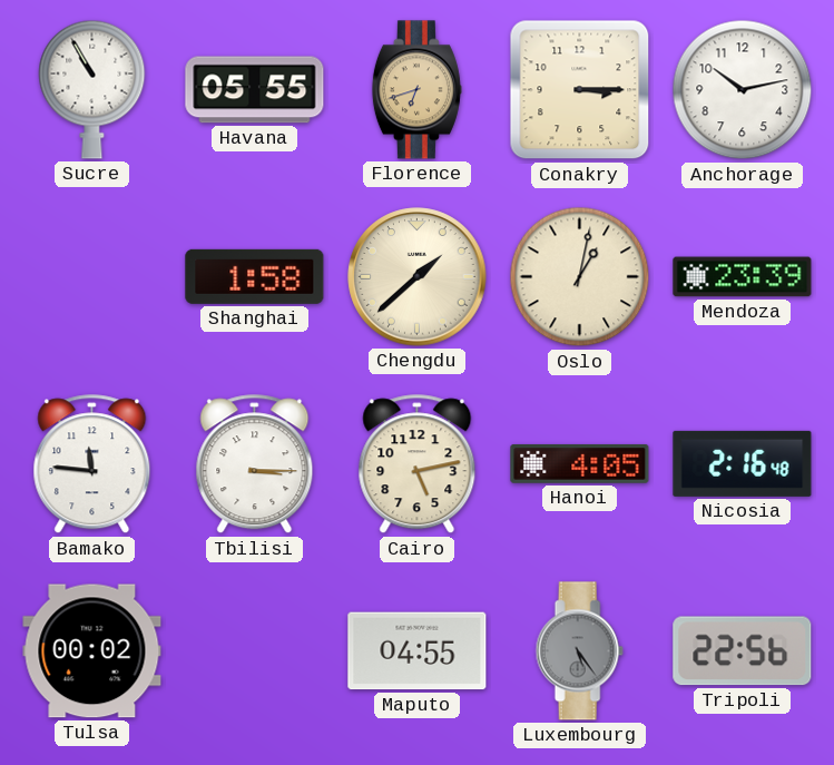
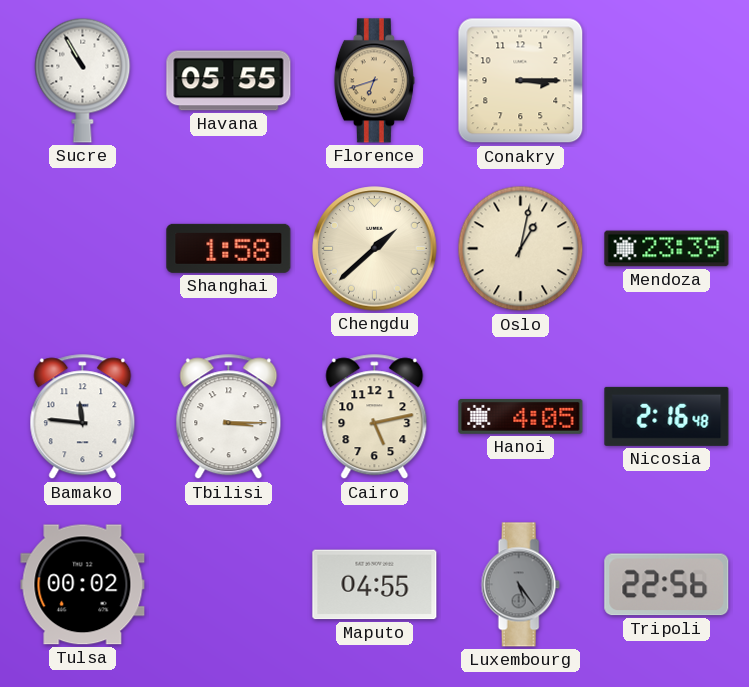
Anchorage: 10:13 -> none (743, 90)
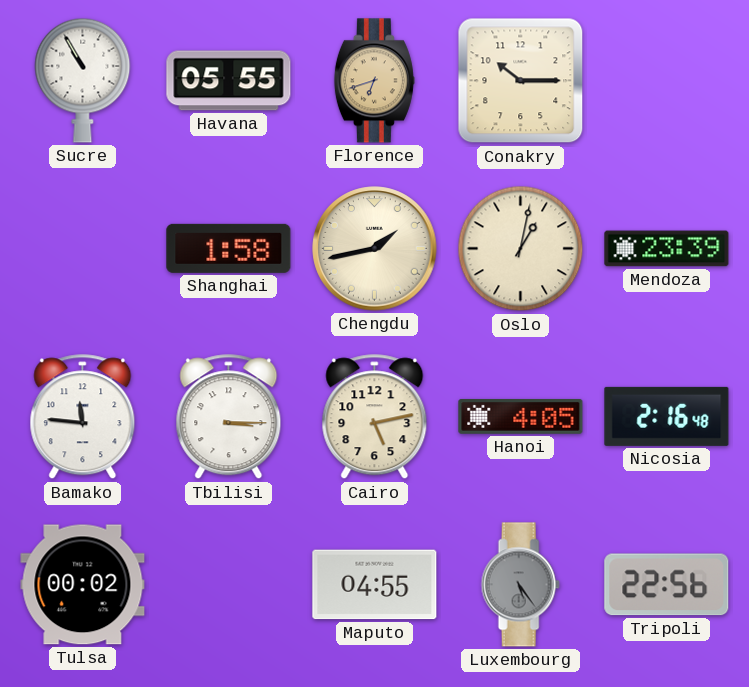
Conakry: 3:15 -> 10:15 (521, 81)
Chengdu: 1:38 -> 1:43 (375, 249)
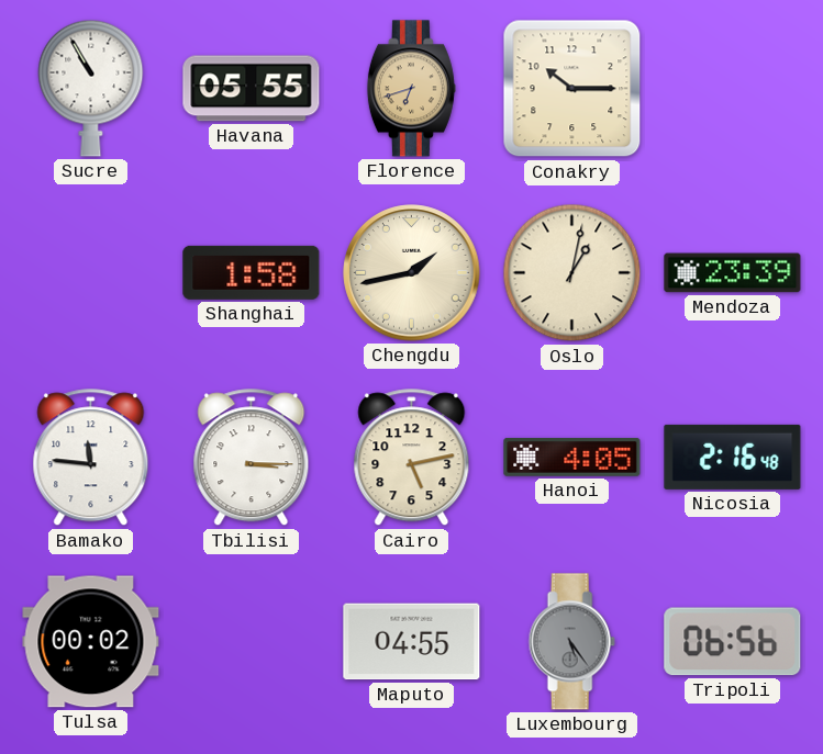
Tripoli: 22:56 -> 06:56 (733, 642)
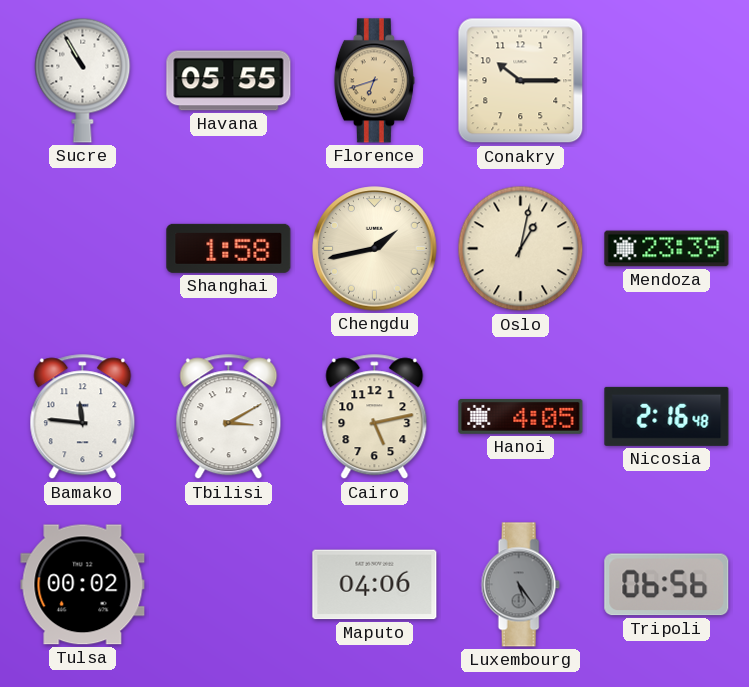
Tbilisi: 3:15 -> 3:10 (229, 417)
Maputo: 04:55 -> 04:06 (375, 585)
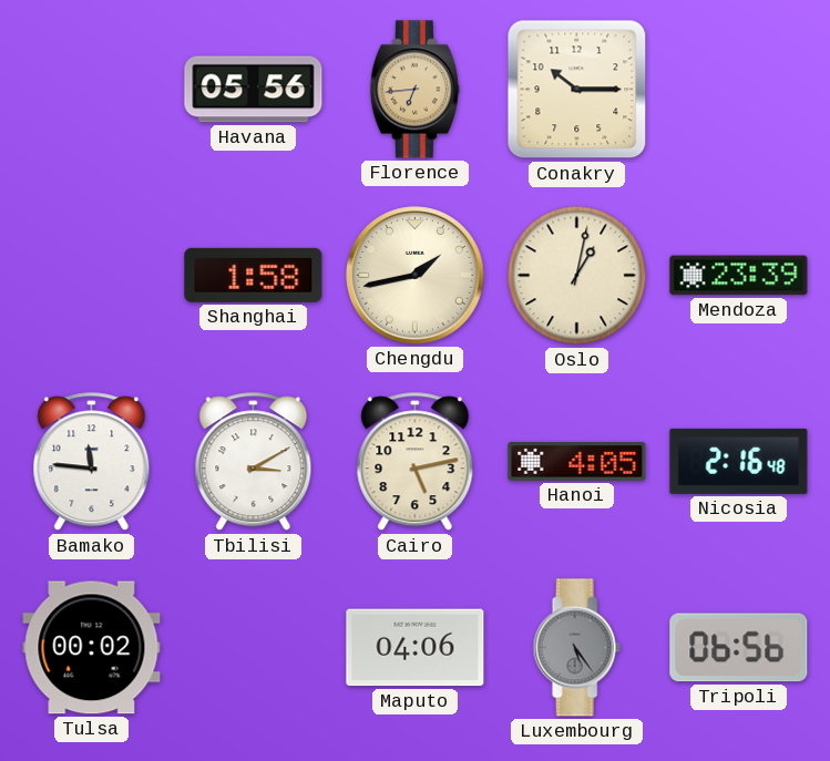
Sucre: 10:55 -> none (83, 80)
Havana: 05:55 -> 05:56 (254, 90)
Florence: 6:42 -> 6:44 (414, 90)
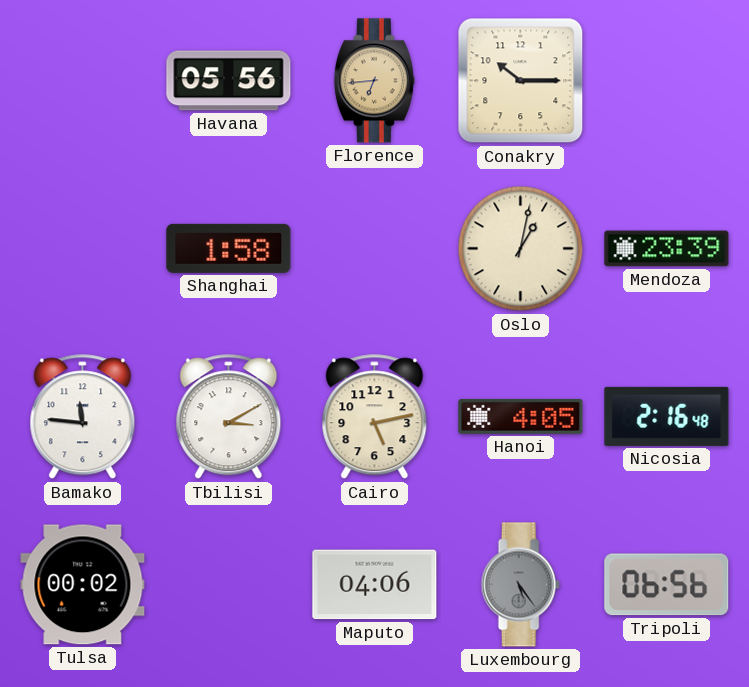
Chengdu: 1:43 -> none (416, 276)
